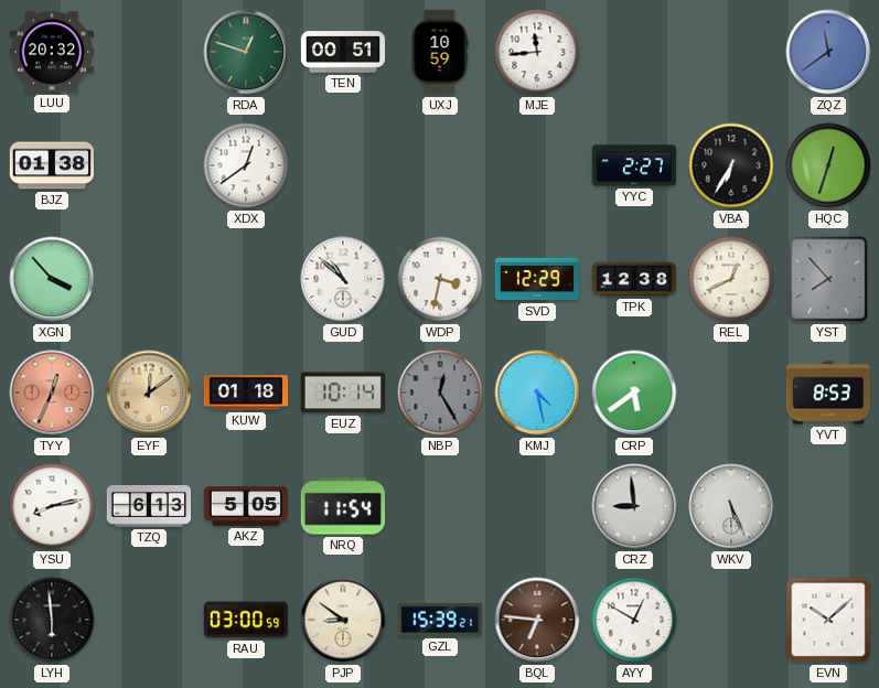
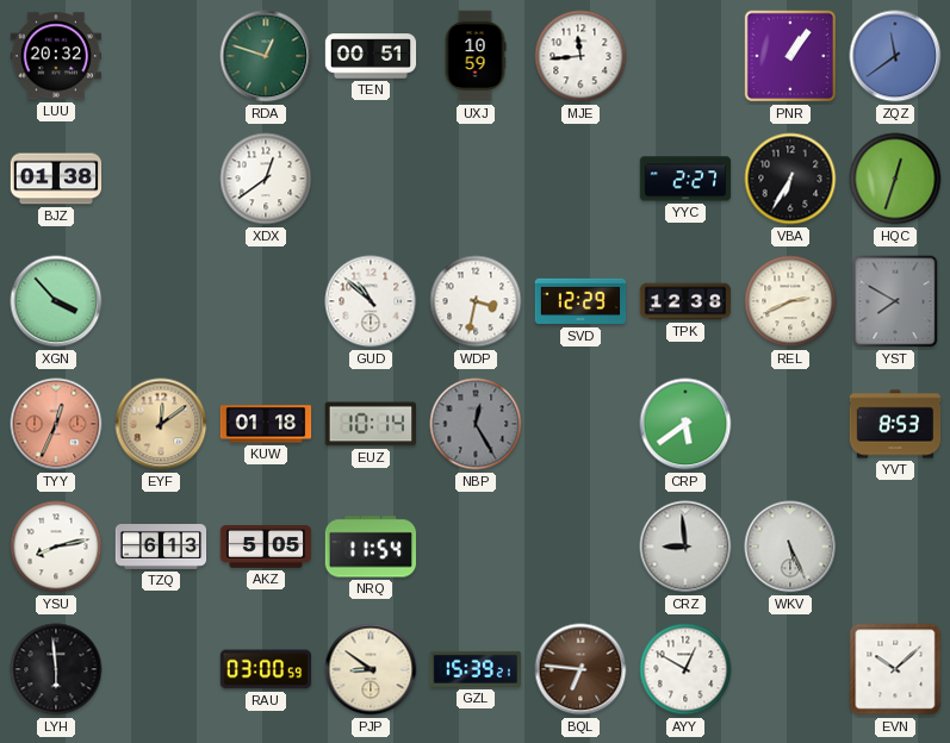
PNR: none -> 1:06 (790, 56)
REL: 12:41 -> 2:41 (790, 301)
YST: 7:53 -> 7:50 (895, 301)
KMJ: 4:28 -> none (537, 393)
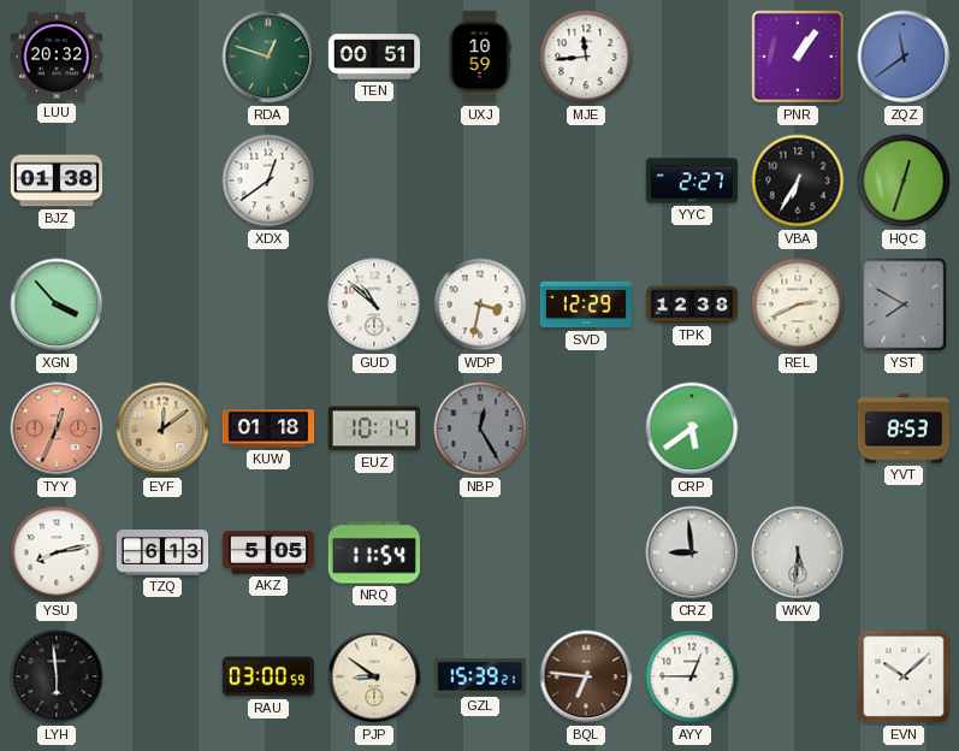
WKV: 5:26 -> 5:31 (798, 552)
AYY: 12:50 -> 12:45 (692, 676)
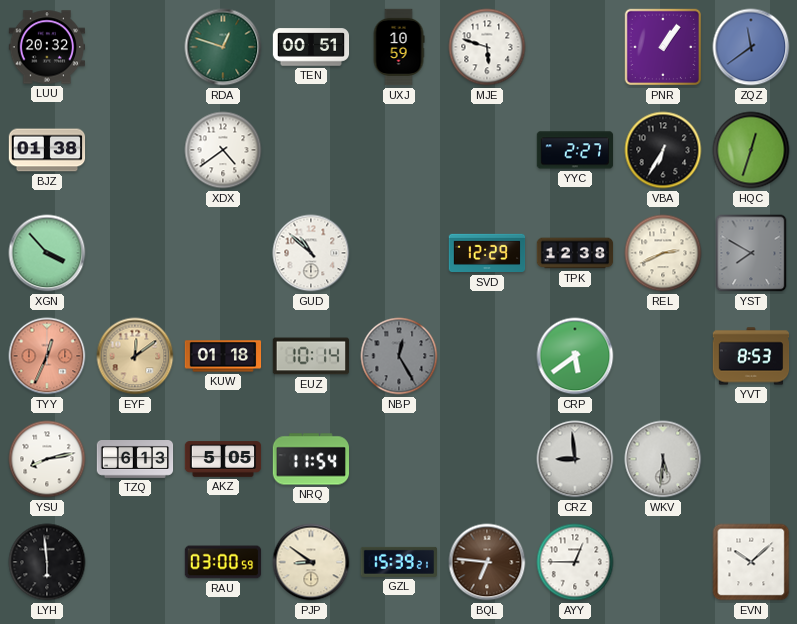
MJE: 11:44 -> 5:48 (487, 47)
XDX: 12:39 -> 4:39 (223, 150)
WDP: 3:32 -> none (480, 304)
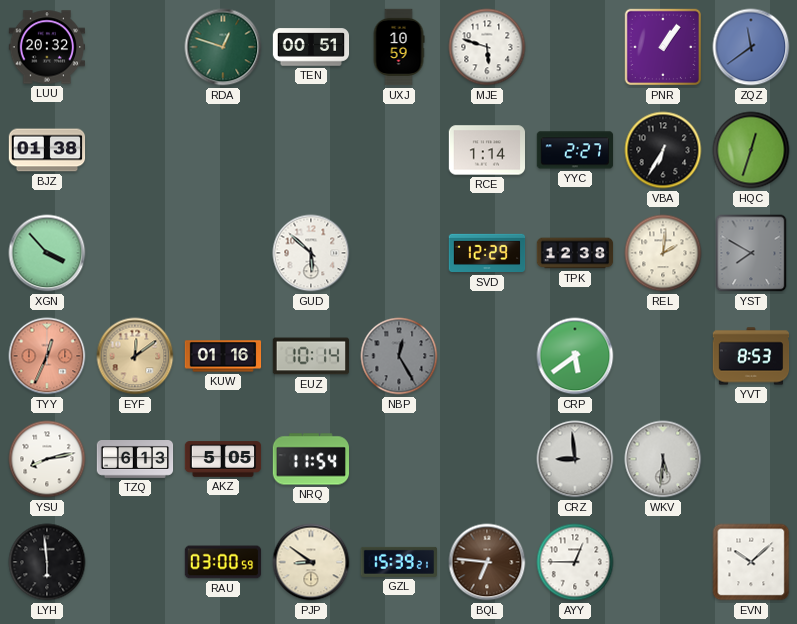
XDX: 4:39 -> none (223, 150)
RCE: none -> 1:14 (487, 150)
GUD: 10:52 -> 5:52 (311, 253)
REL: 2:41 -> 2:01 (663, 253)
KUW: 01:18 -> 01:16 (223, 356)
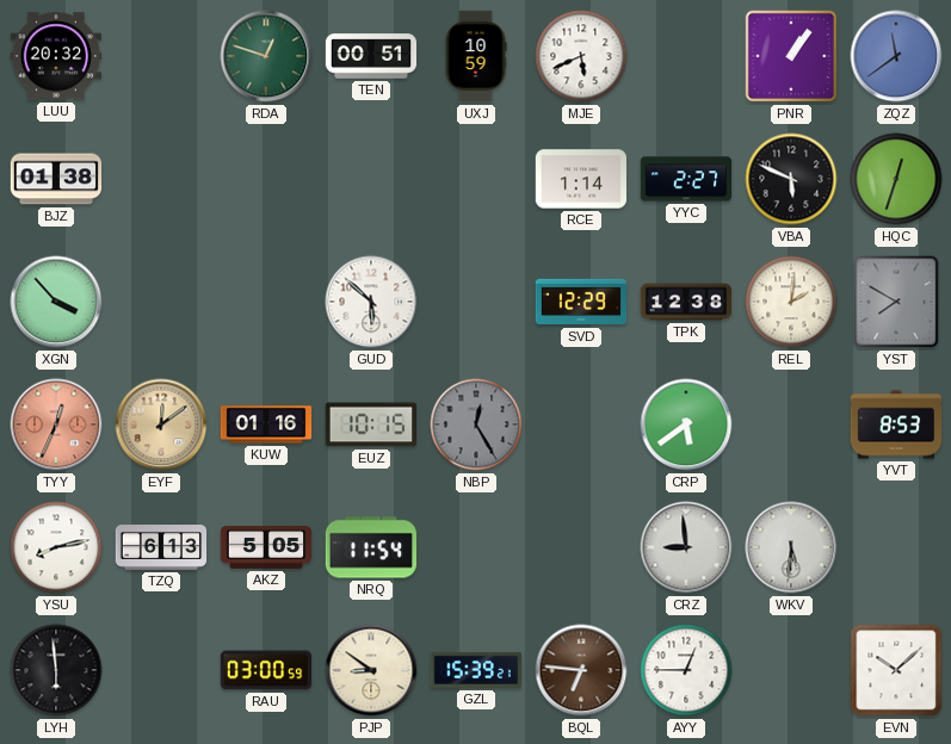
MJE: 5:48 -> 5:41 (581, 56)
VBA: 6:35 -> 5:49 (791, 179)
EUZ: 10:14 -> 10:15 (370, 424)
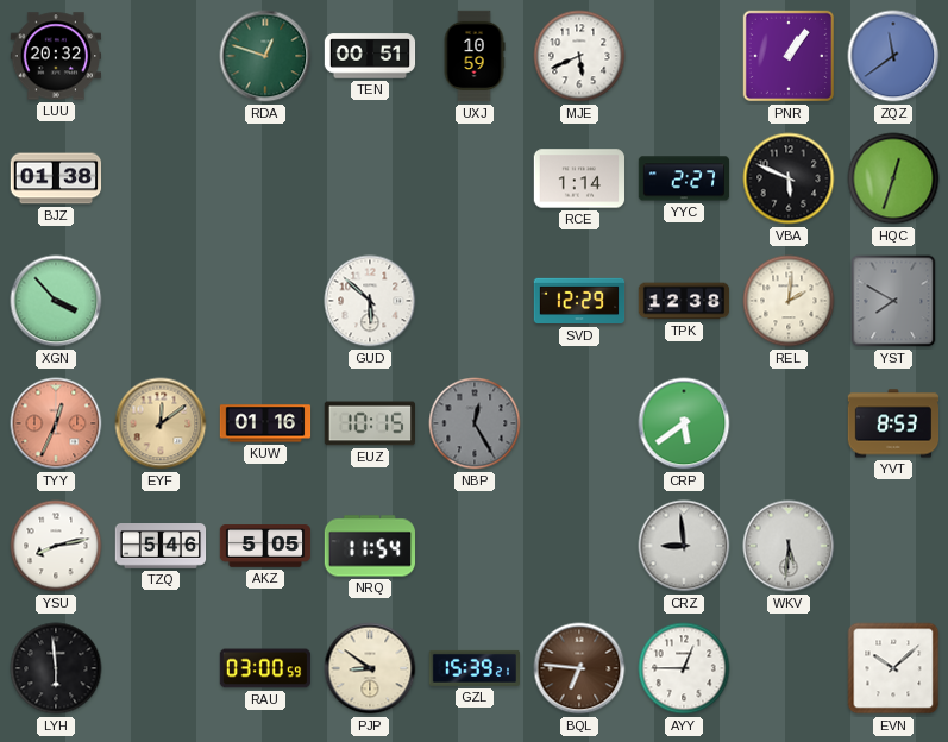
TZQ: 6:13 -> 5:46 (161, 547)
